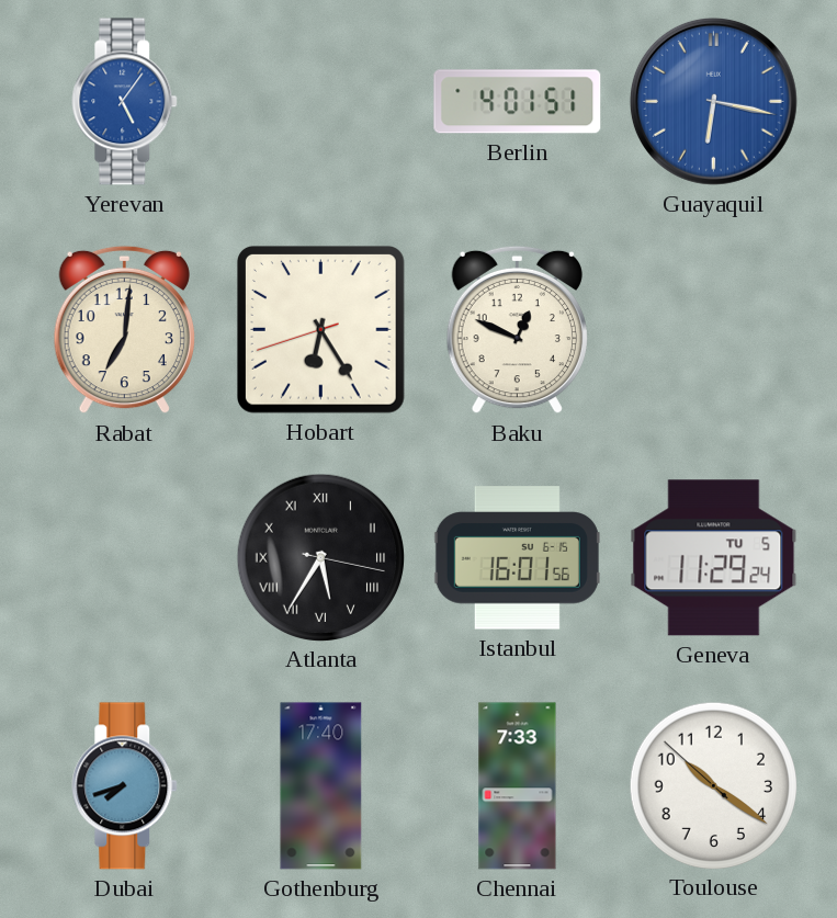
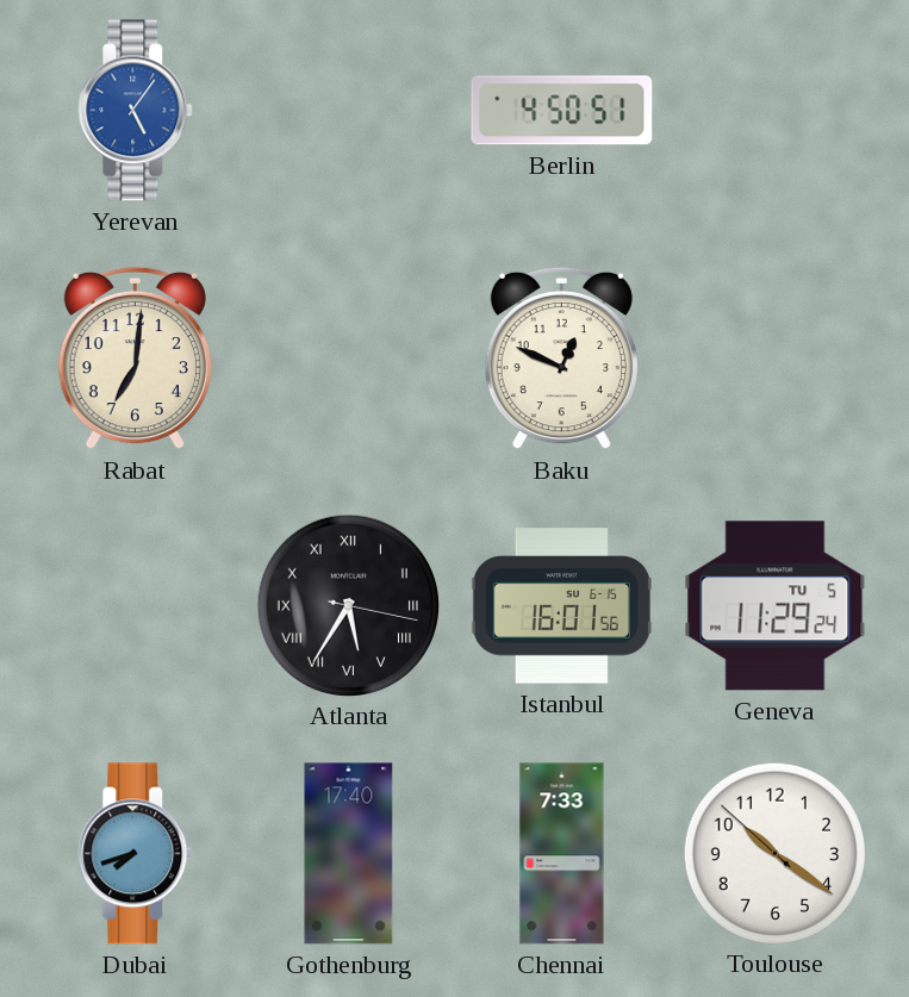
Berlin: 4:01 -> 4:50 (562, 111)
Guayaquil: 6:17 -> none (713, 101)
Hobart: 6:24 -> none (320, 330)
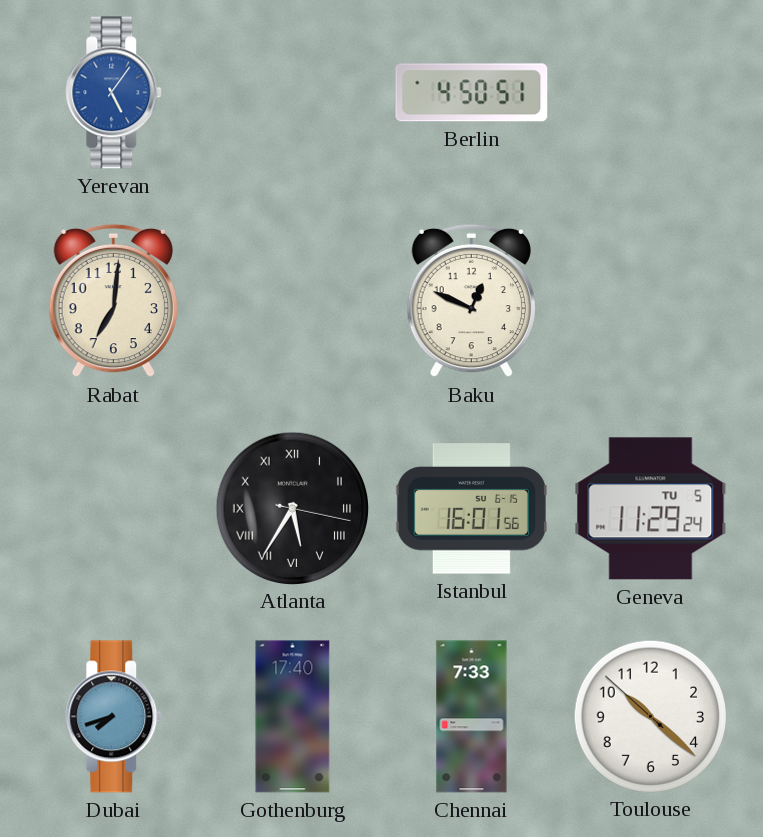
Toulouse: 10:20 -> 10:21 (650, 716)
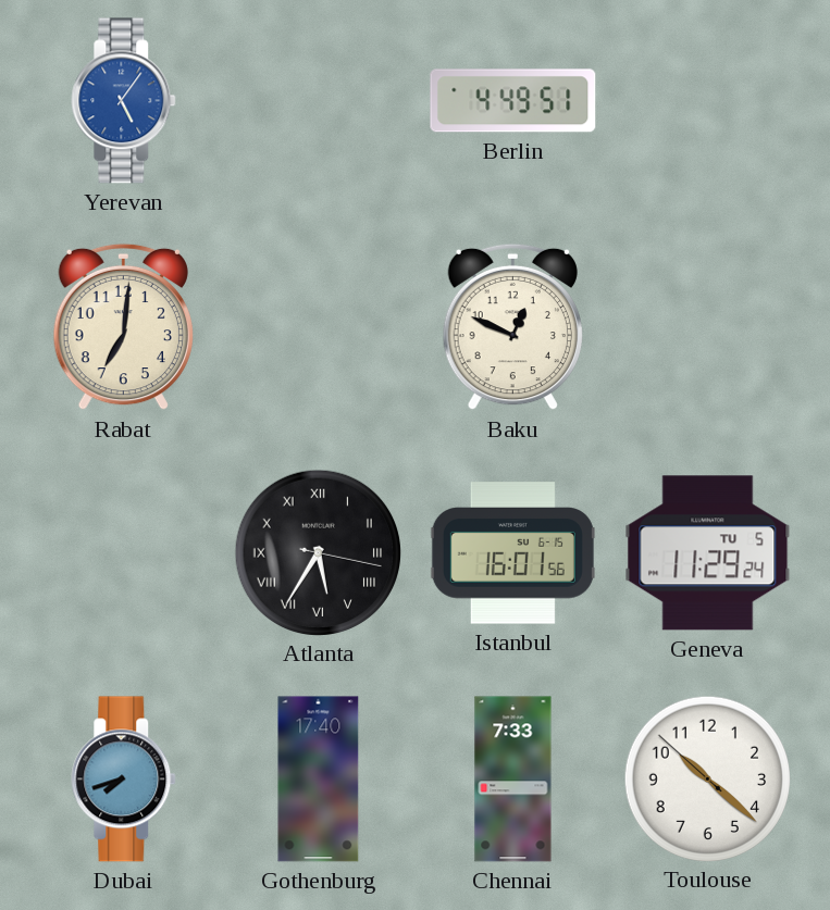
Berlin: 4:50 -> 4:49 (513, 101)
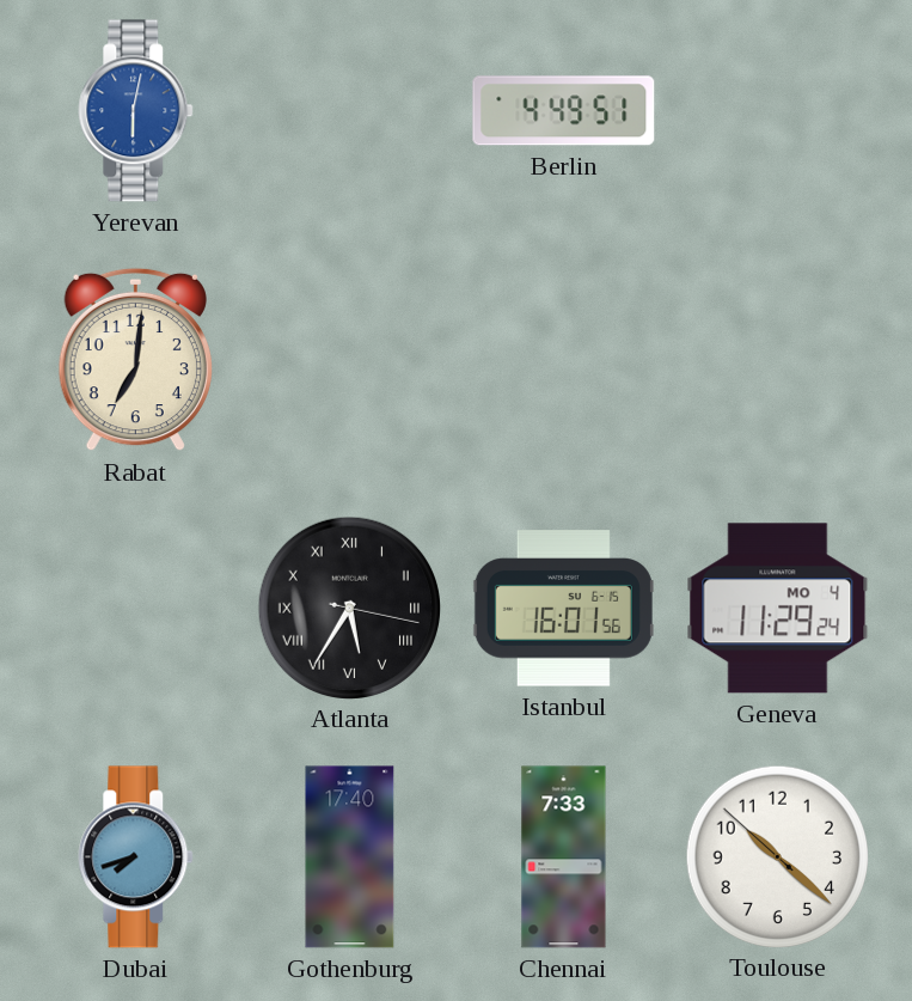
Yerevan: 5:06 -> 6:02 (136, 111)
Baku: 12:49 -> none (512, 327)
Geneva date: TU 5 -> MO 4 (778, 609)
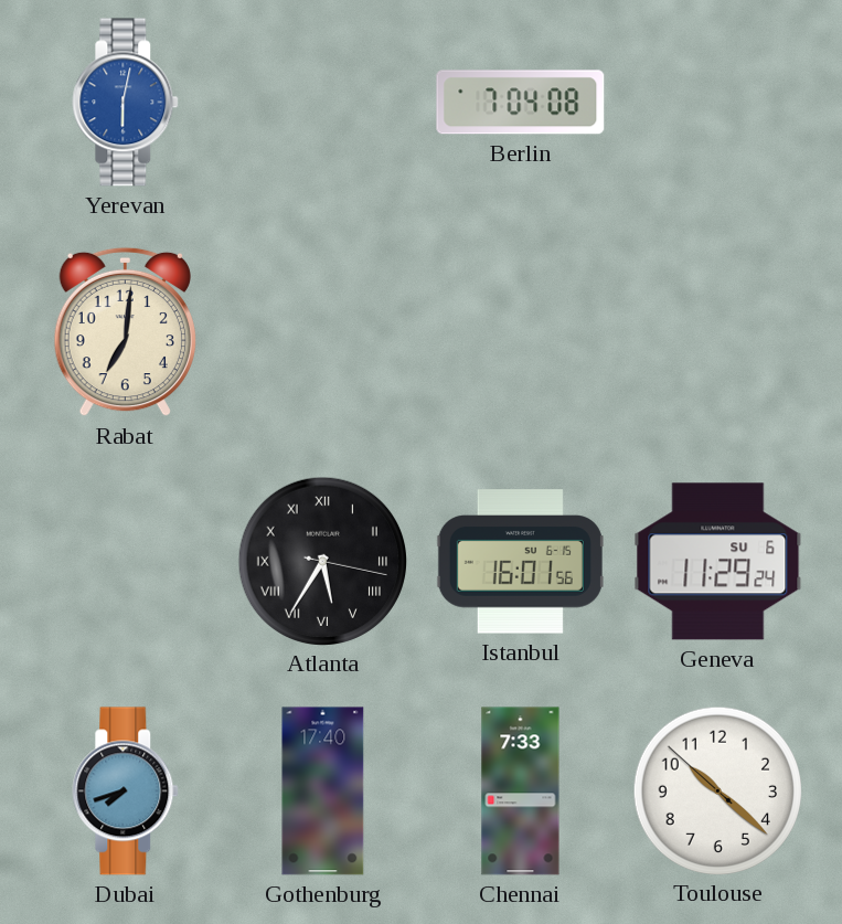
Berlin: 4:49 -> 7:04 (521, 103)
Geneva date: MO 4 -> SU 6 (718, 562)
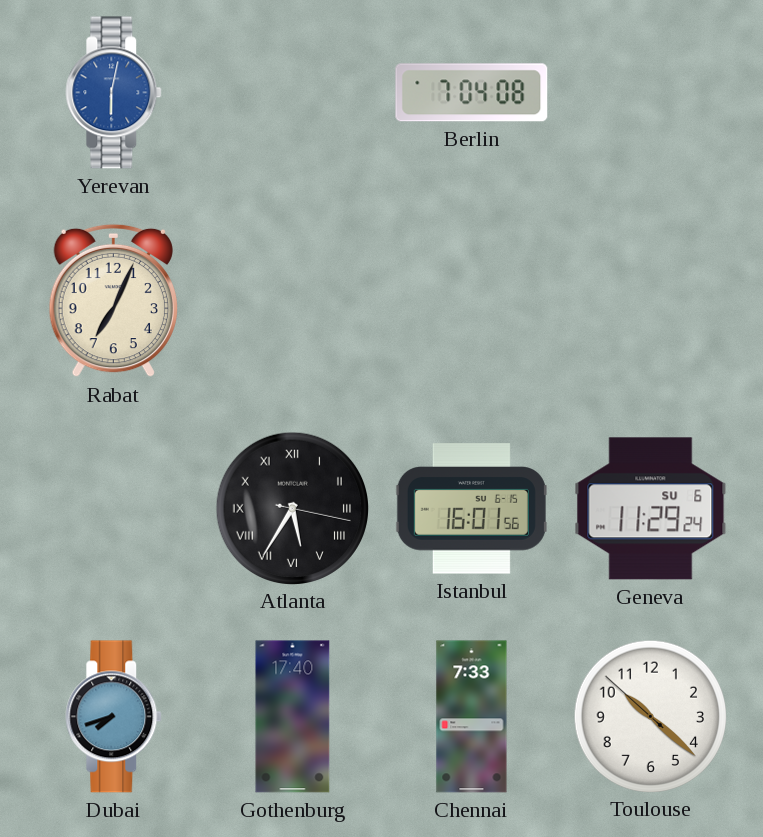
Rabat: 7:01 -> 7:04 (113, 301)
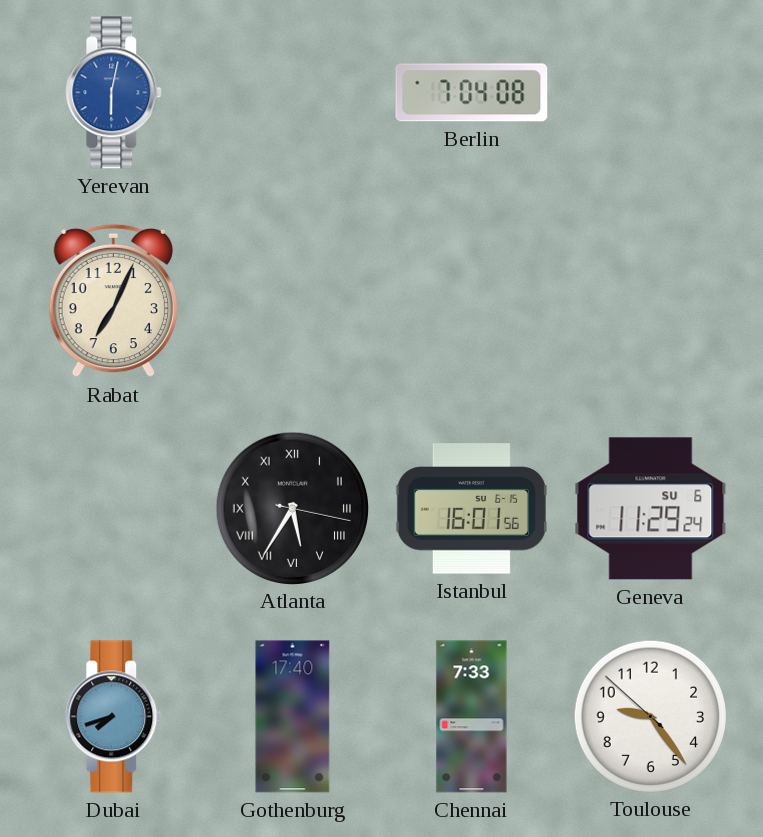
Toulouse: 10:21 -> 9:23 (650, 716)
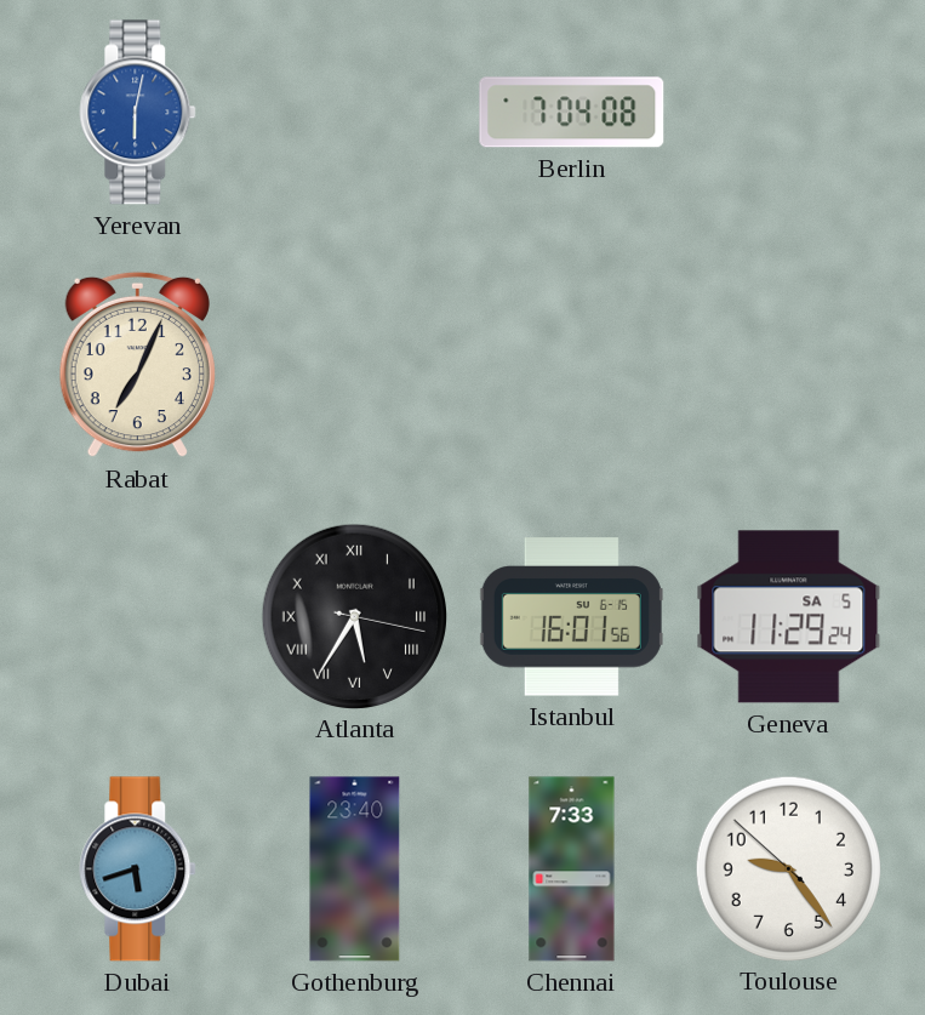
Geneva date: SU 6 -> SA 5 (789, 617)
Dubai: 7:42 -> 5:42 (138, 869)
Gothenburg: 17:40 -> 23:40 (355, 869)
